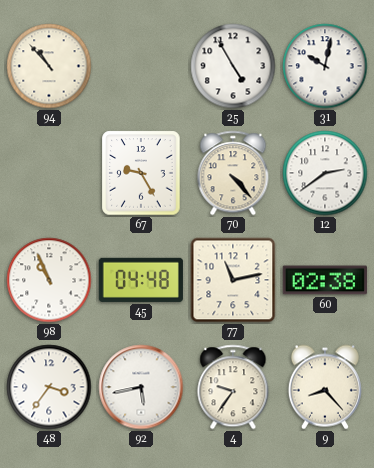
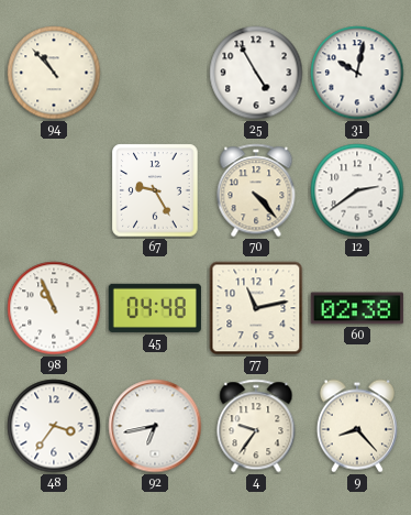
92: 5:43 -> 6:43 (155, 426)
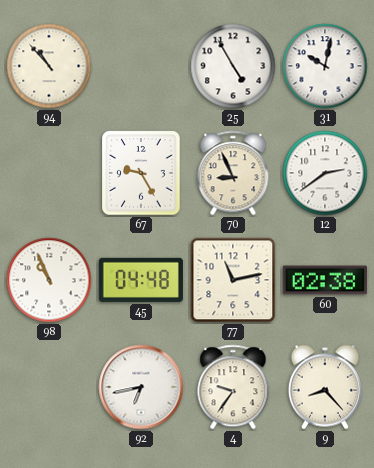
70: 4:23 -> 8:56 (233, 173)
48: 3:36 -> none (54, 426)
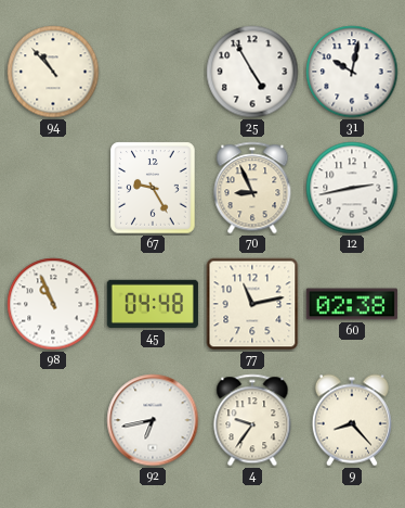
12: 2:39 -> 2:43 (352, 188)
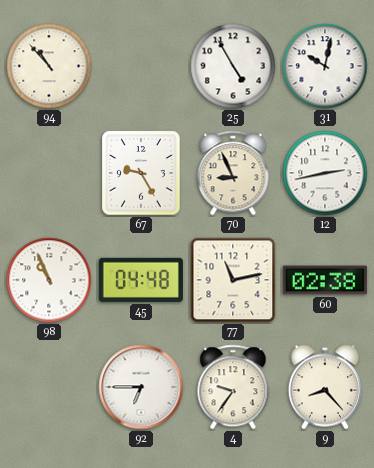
92: 6:43 -> 6:45 (141, 387)
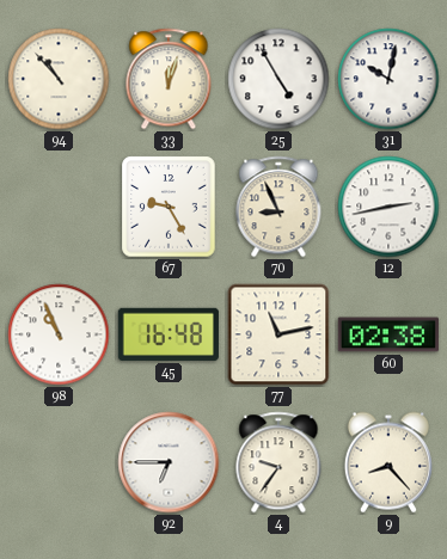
33: none -> 12:03 (169, 79)
45: 04:48 -> 16:48 (169, 334)
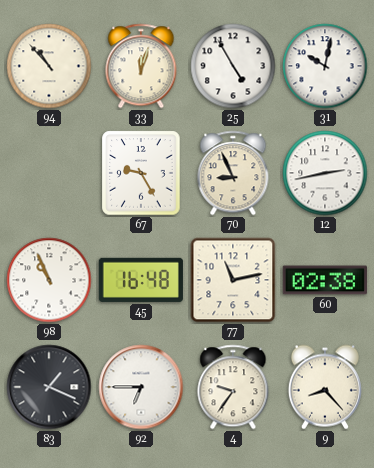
83: none -> 1:19 (49, 387)
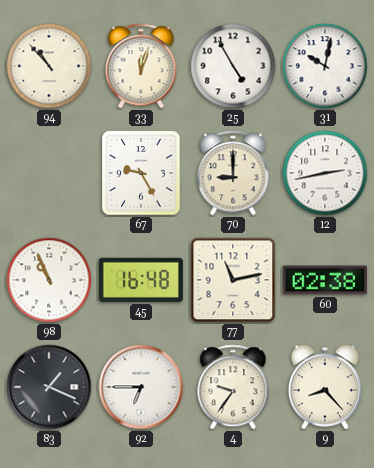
70: 8:56 -> 9:00 (233, 173)
